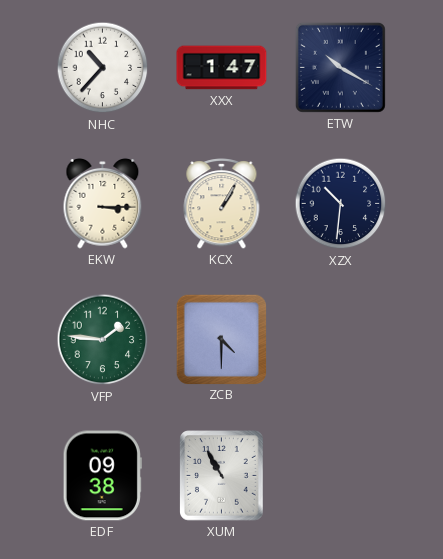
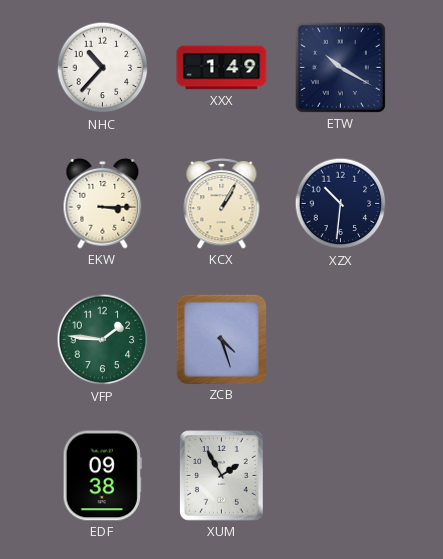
XXX: 1:47 -> 1:49 (222, 68)
ZCB: 4:30 -> 4:27 (221, 339)
XUM: 10:55 -> 1:55 (222, 476)
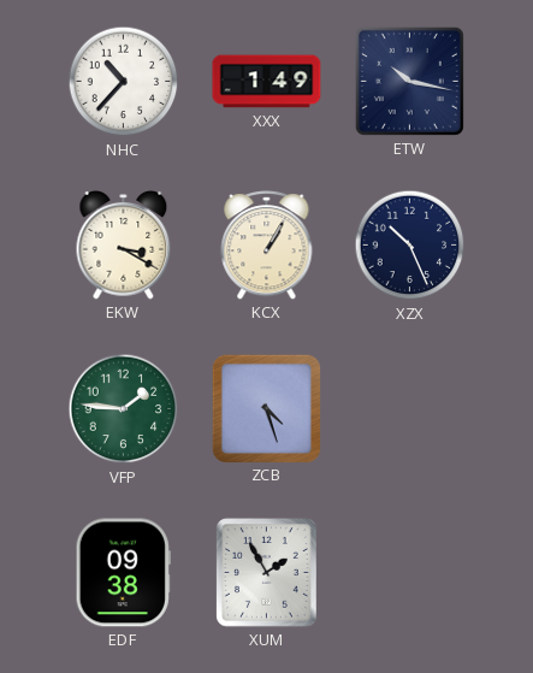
ETW: 10:20 -> 10:17 (409, 81)
EKW: 3:15 -> 3:20 (124, 244)
XZX: 10:31 -> 10:26 (410, 246)
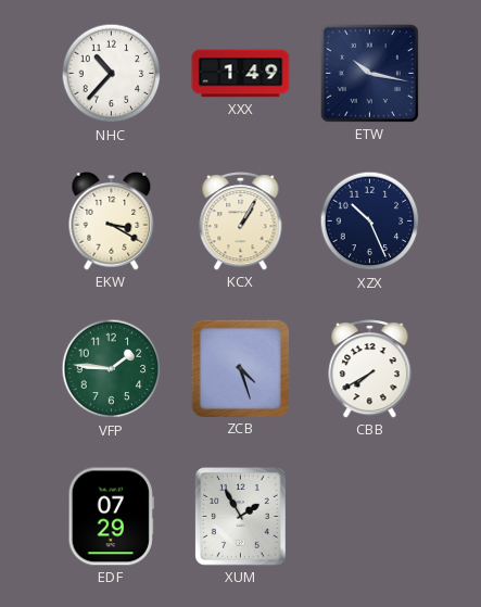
CBB: none -> 7:40 (370, 369)
EDF: 09:38 -> 07:29 (111, 517)
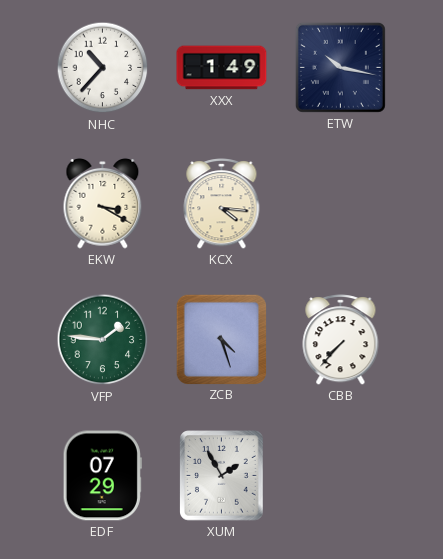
KCX: 1:05 -> 4:16 (222, 204)
XZX: 10:26 -> none (370, 222)
CBB: 7:40 -> 7:37 (341, 340)
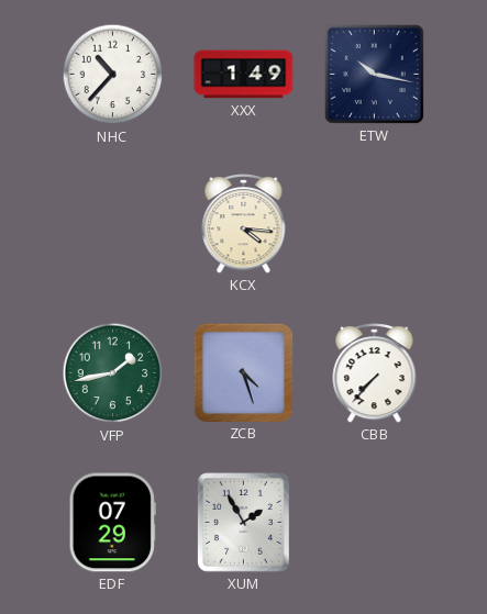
EKW: 3:20 -> none (103, 203)
VFP: 1:46 -> 1:43 (113, 373)
